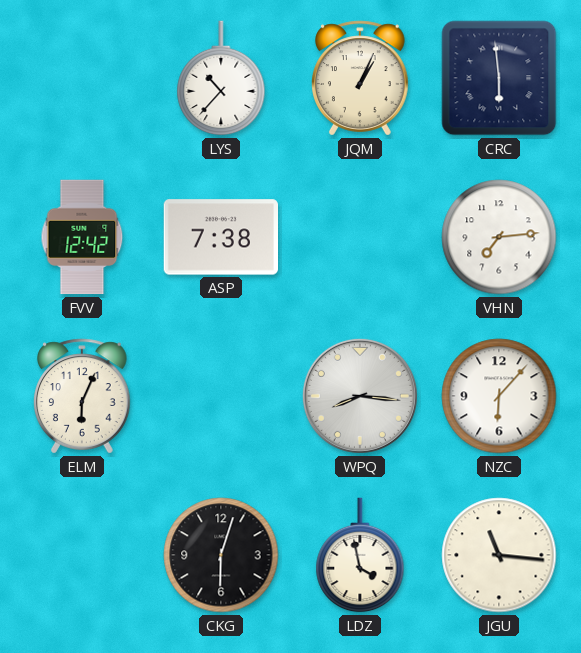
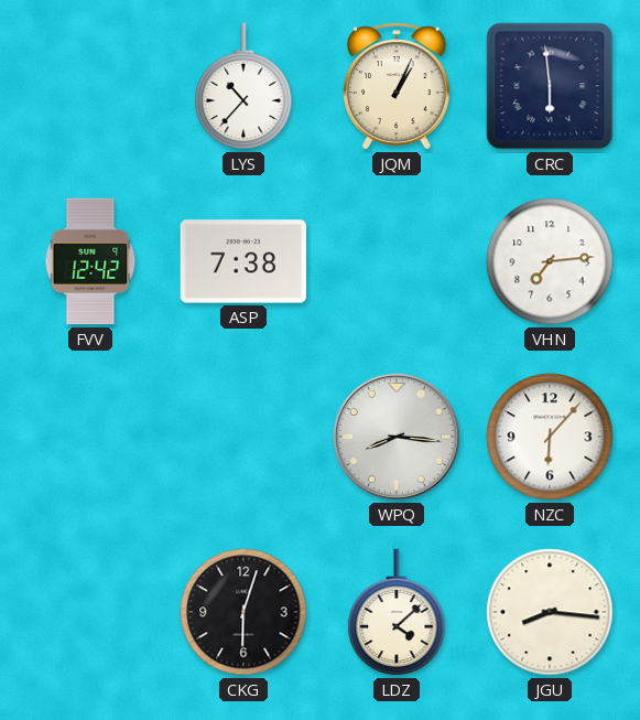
ELM: 6:04 -> none (83, 396)
LDZ: 3:58 -> 4:08 (397, 612)
JGU: 11:16 -> 8:16 (550, 612)
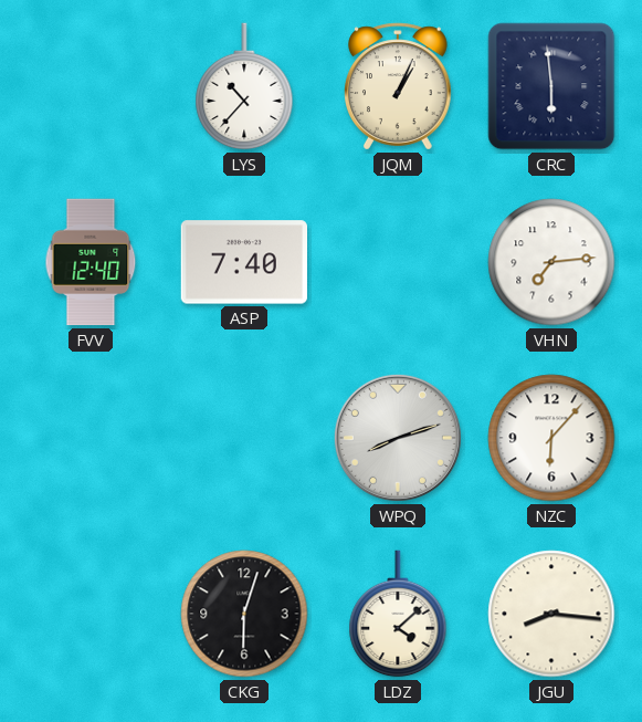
FVV: 12:42 -> 12:40 (91, 262)
ASP: 7:38 -> 7:40 (243, 262)
WPQ: 8:16 -> 8:12 (398, 438)
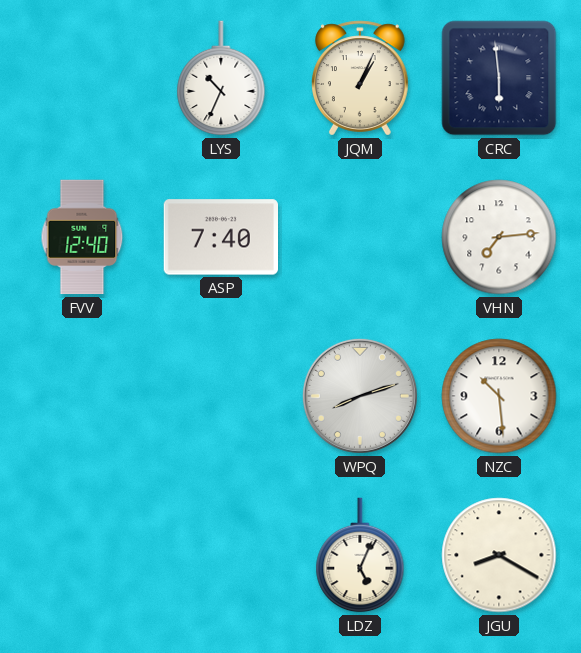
LYS: 10:37 -> 10:34 (221, 78)
NZC: 6:07 -> 10:29 (499, 396)
CKG: 6:03 -> none (244, 614)
LDZ: 4:08 -> 5:04 (360, 555)
JGU: 8:16 -> 8:20 (499, 555)
